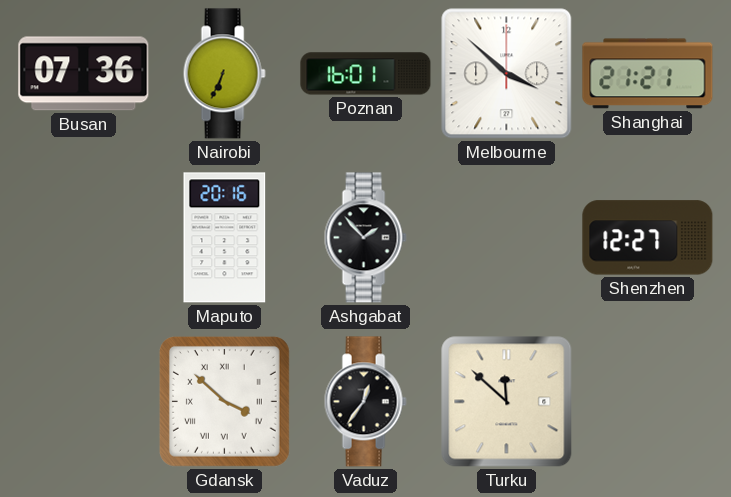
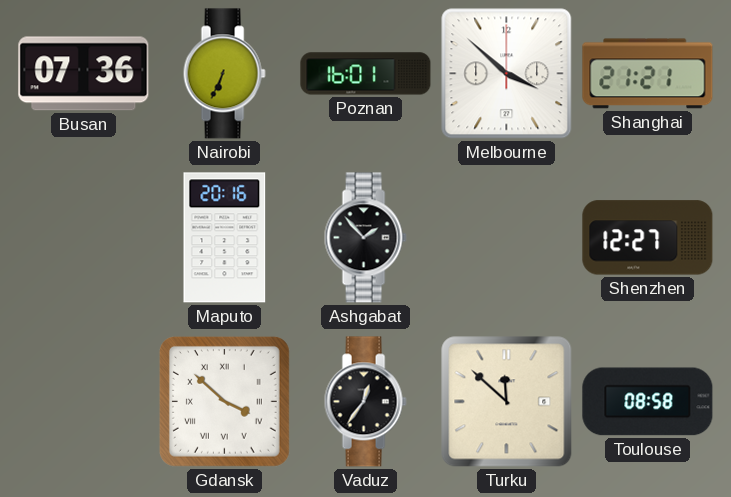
Toulouse: none -> 08:58 (648, 402)
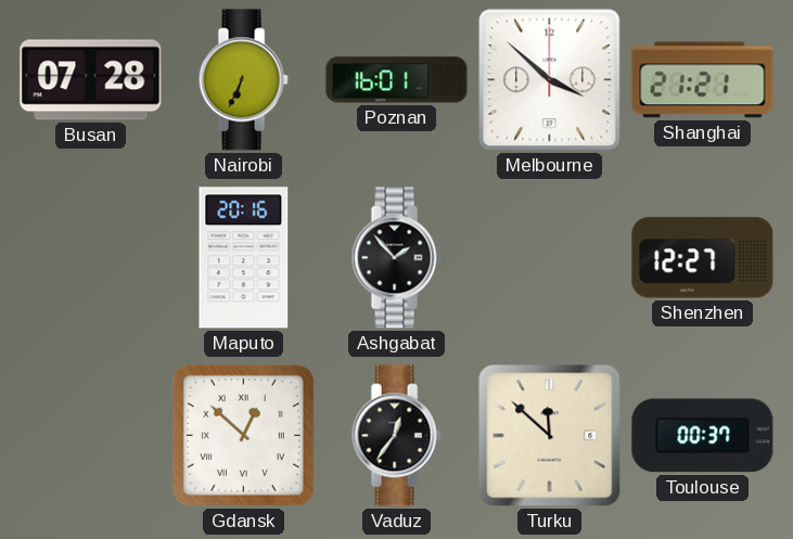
Busan: 07:36 -> 07:28 (91, 80)
Gdansk: 3:52 -> 12:52 (243, 435)
Toulouse: 08:58 -> 00:37 (703, 436)
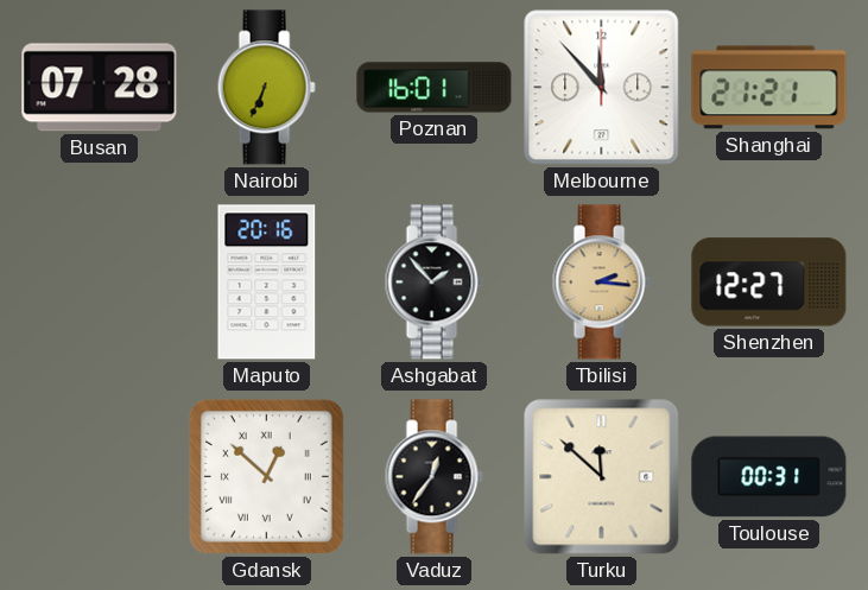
Melbourne: 3:52 -> 11:53 (602, 88)
Tbilisi: none -> 2:16 (601, 283)
Toulouse: 00:37 -> 00:31 (769, 477)
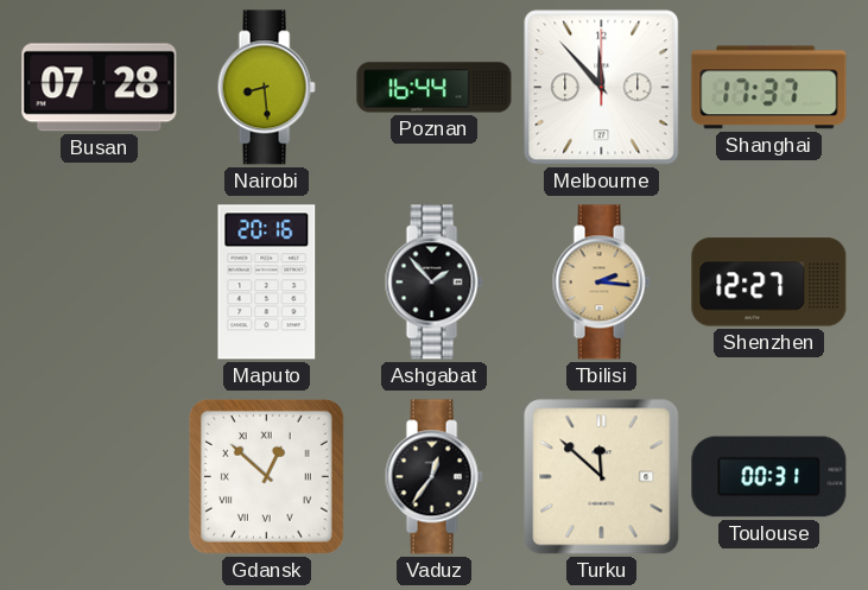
Nairobi: 6:34 -> 8:29 (266, 88)
Poznan: 16:01 -> 16:44 (435, 88)
Shanghai: 21:21 -> 17:37 (769, 88)
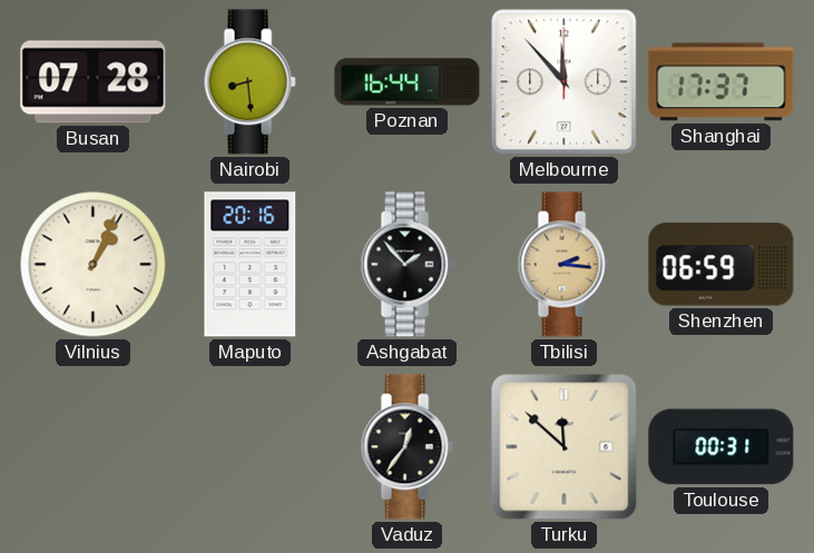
Vilnius: none -> 1:04 (94, 265)
Shenzhen: 12:27 -> 06:59 (722, 265)
Gdansk: 12:52 -> none (266, 476)
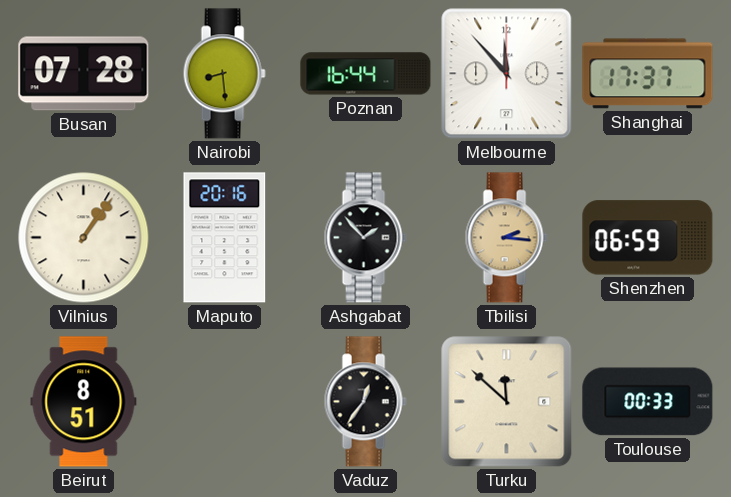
Vilnius: 1:04 -> 1:06 (84, 238)
Beirut: none -> 8:51 (84, 402)
Toulouse: 00:31 -> 00:33 (648, 402)
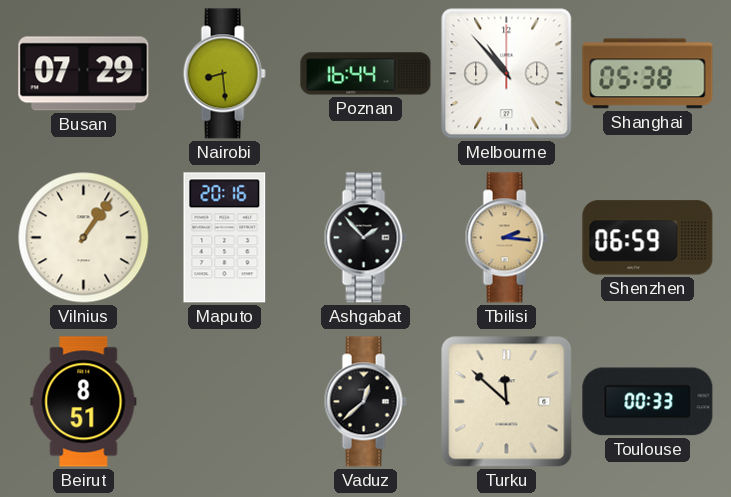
Busan: 07:28 -> 07:29 (84, 74)
Melbourne: 11:53 -> 10:53 (507, 74)
Shanghai: 17:37 -> 05:38 (648, 74)
Vaduz: 12:36 -> 12:38 (365, 402)
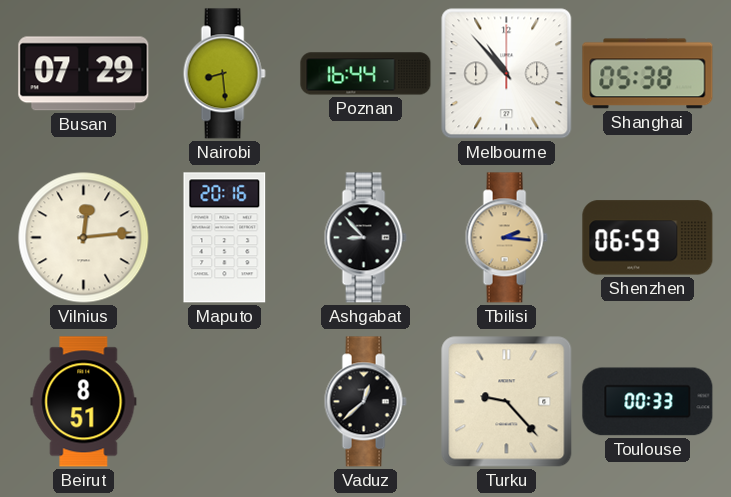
Vilnius: 1:06 -> 12:14 (84, 238)
Ashgabat: 1:53 -> 8:53 (365, 238)
Turku: 11:52 -> 9:23 (507, 402)
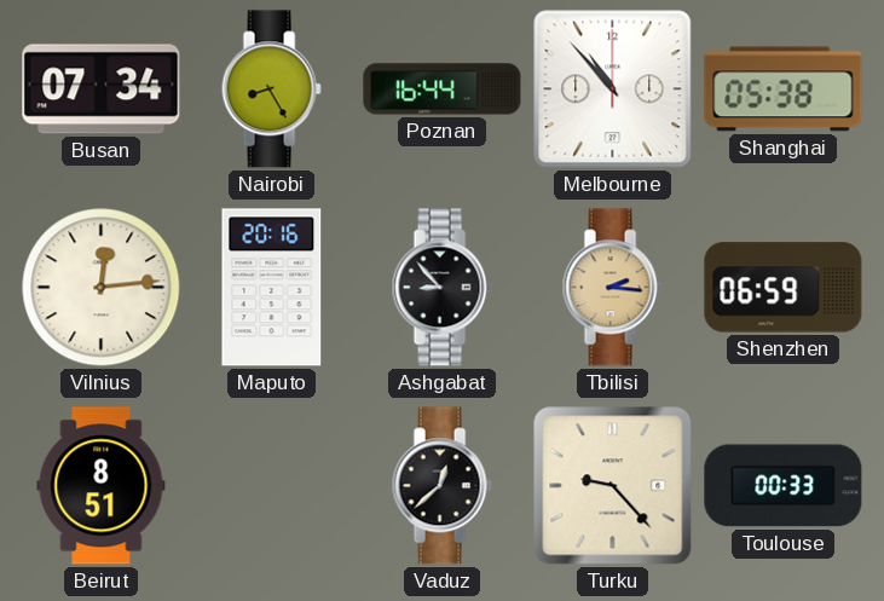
Busan: 07:29 -> 07:34 (102, 89)
Nairobi: 8:29 -> 8:25 (271, 89)
